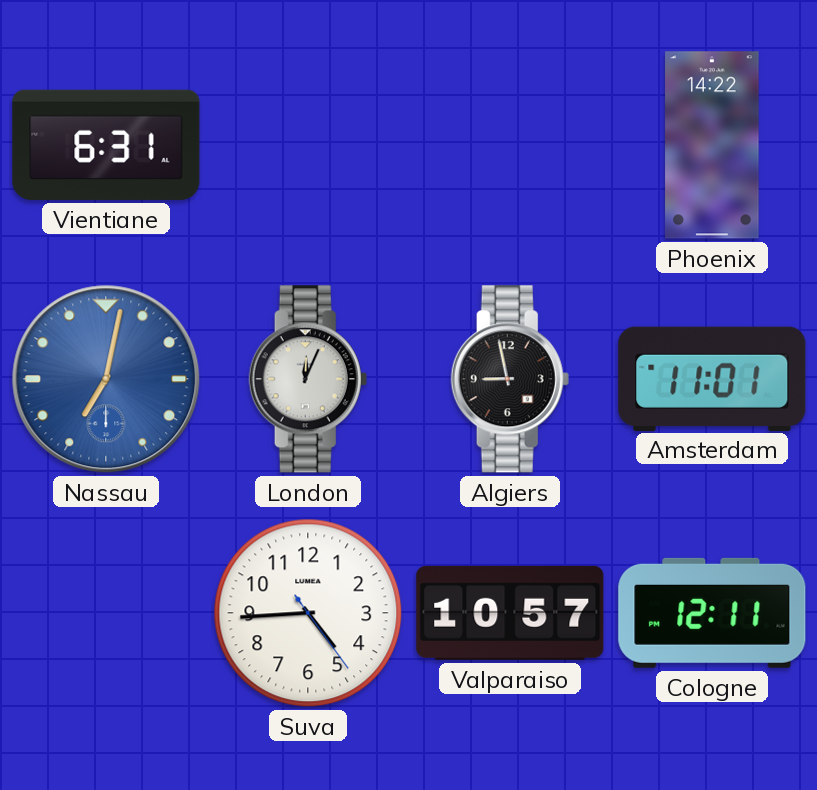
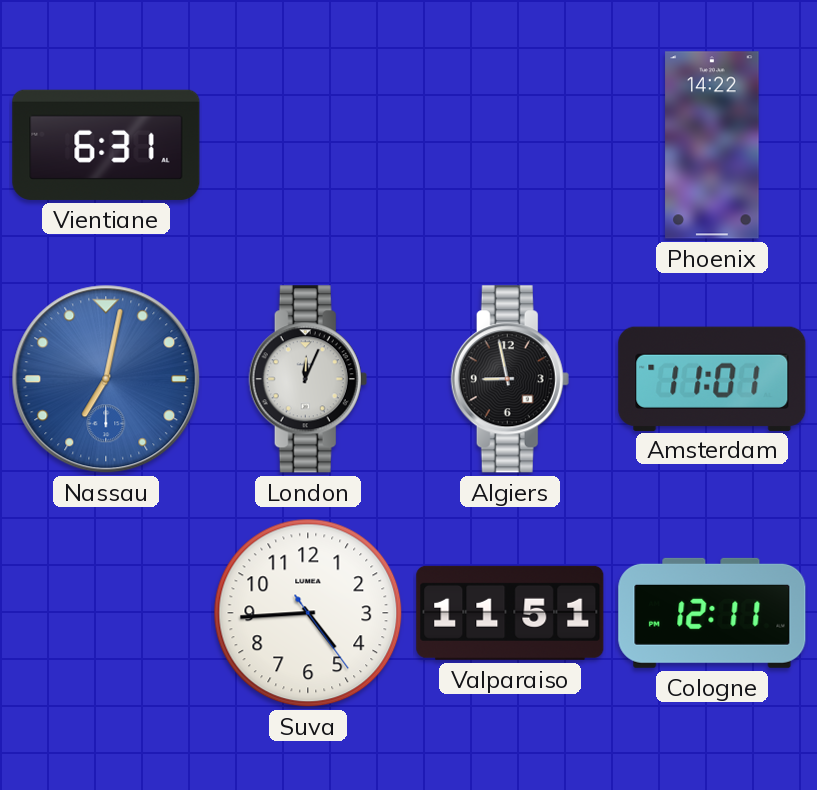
Valparaiso: 10:57 -> 11:51 (510, 613)
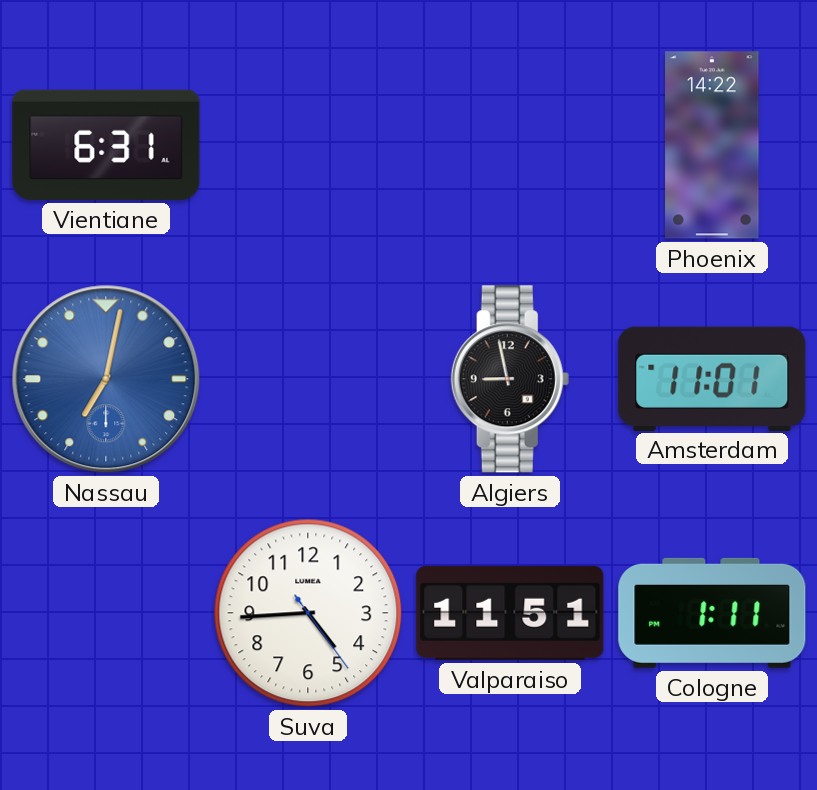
London: 12:04 -> none (308, 379)
Cologne: 12:11 -> 1:11 (712, 613)
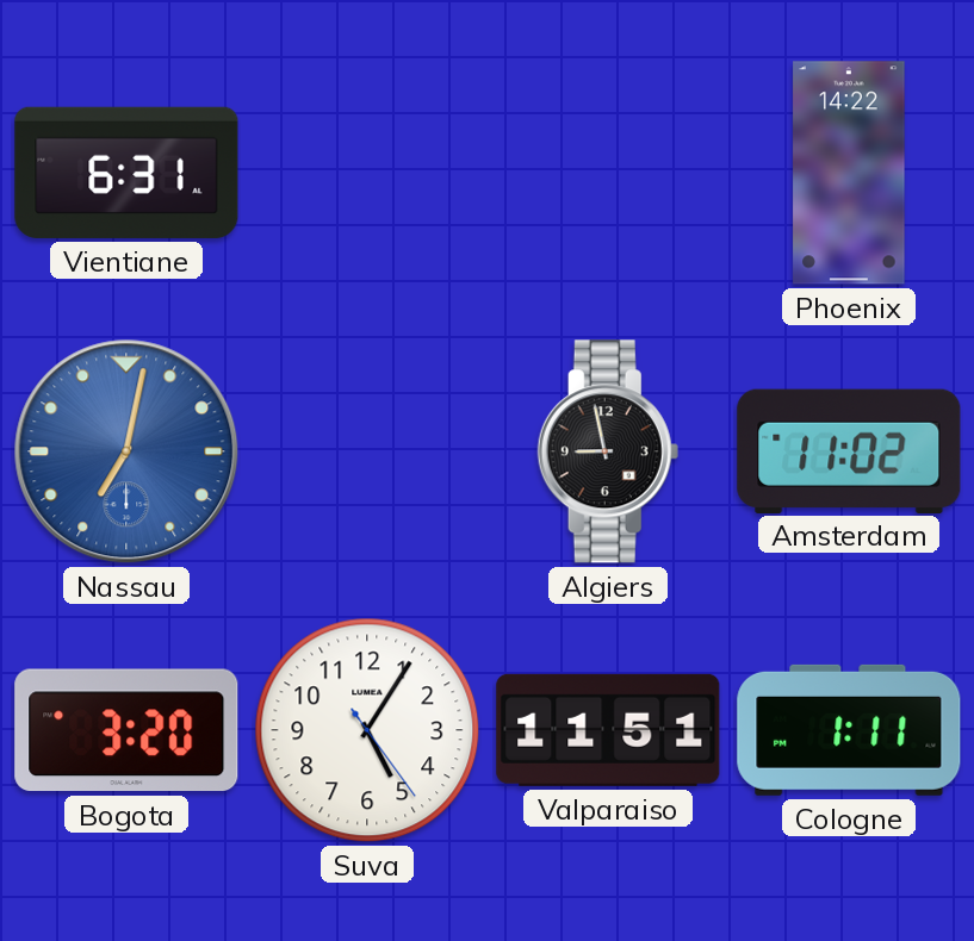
Amsterdam: 11:01 -> 11:02 (849, 450)
Bogota: none -> 3:20 (126, 730)
Suva: 4:44 -> 5:05 (367, 730)
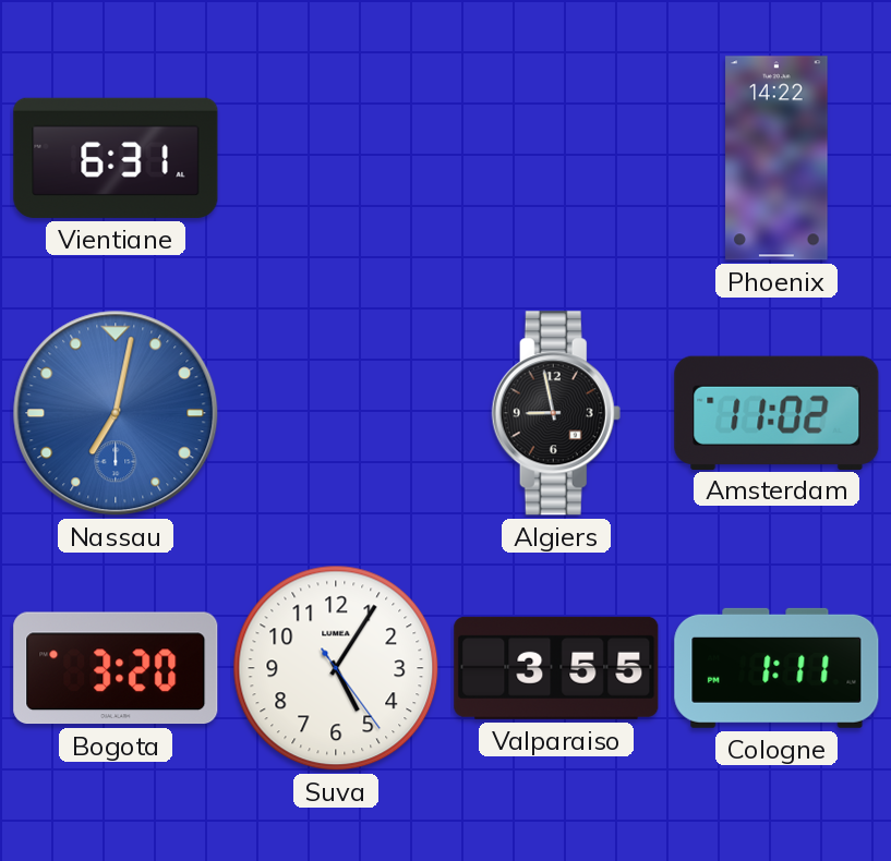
Valparaiso: 11:51 -> 3:55 (556, 668)
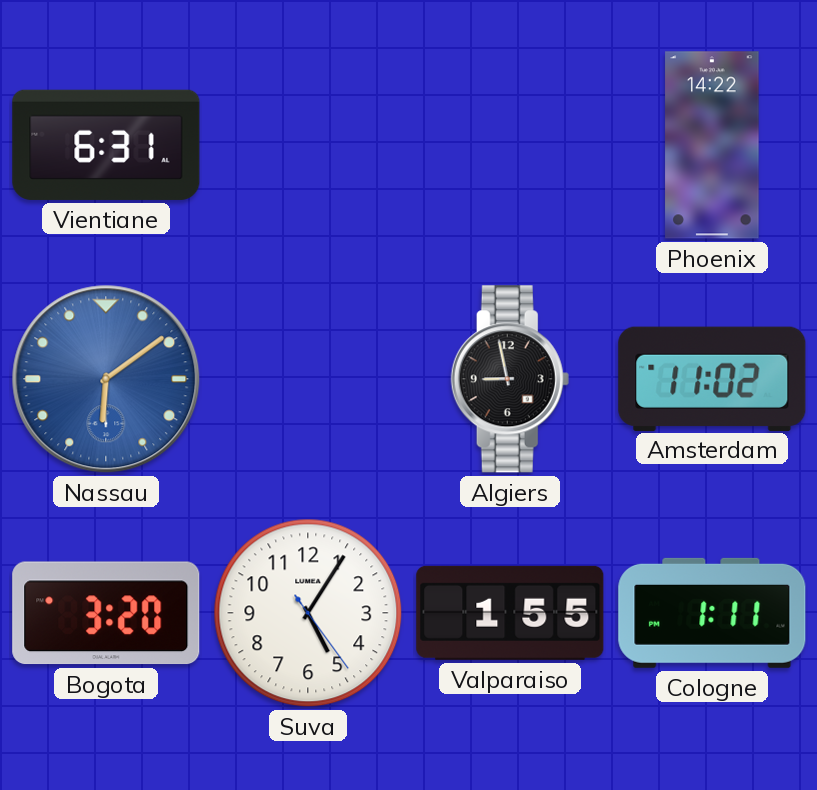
Nassau: 7:02 -> 6:09 (106, 379)
Valparaiso: 3:55 -> 1:55 (510, 613)
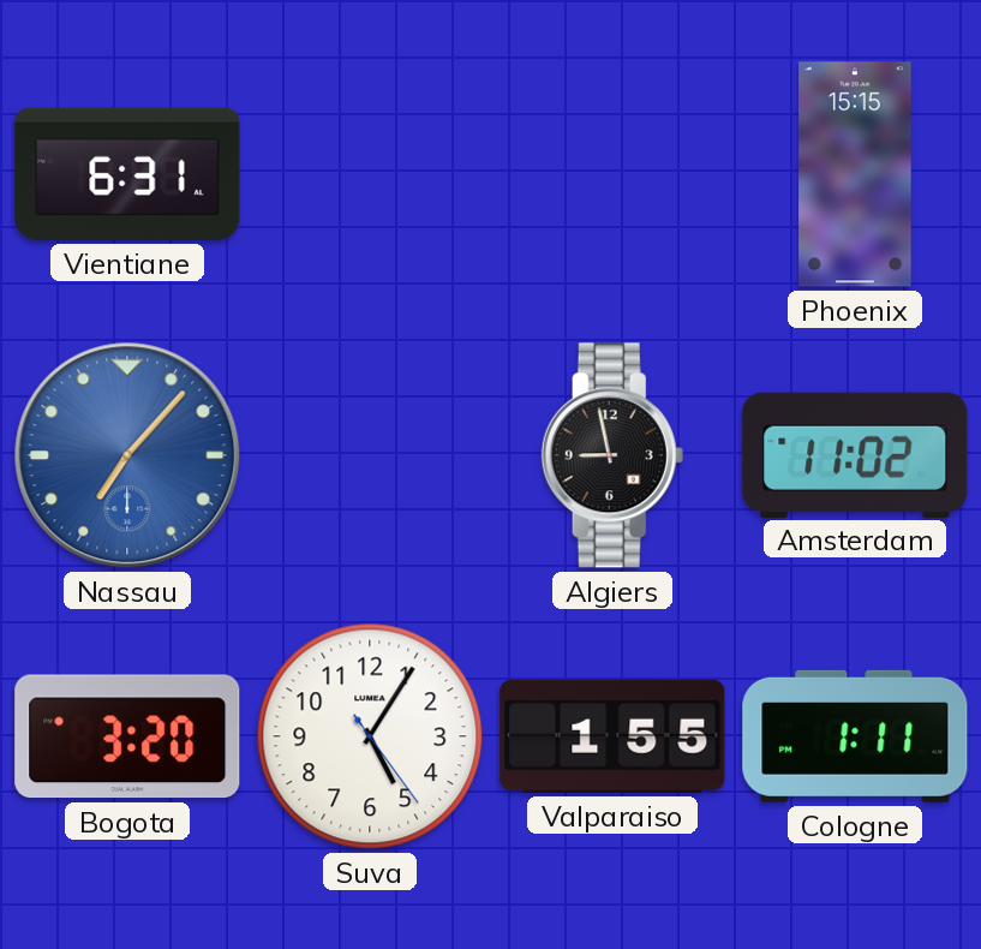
Phoenix: 14:22 -> 15:15 (855, 174)
Nassau: 6:09 -> 7:07 (127, 455)
